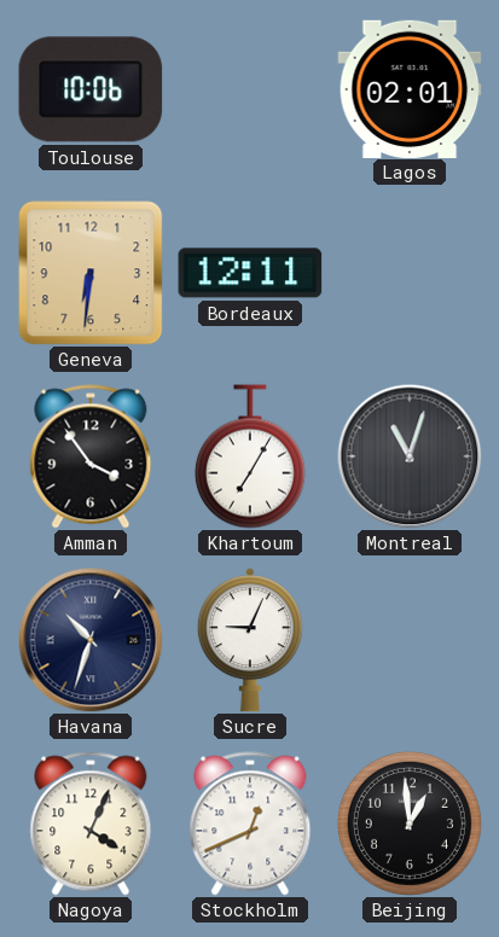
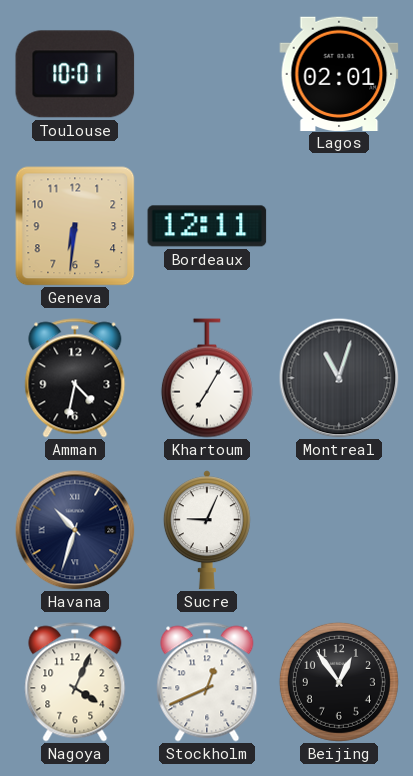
Toulouse: 10:06 -> 10:01 (75, 74)
Amman: 3:54 -> 4:32 (75, 378)
Beijing: 12:59 -> 12:54 (339, 682)
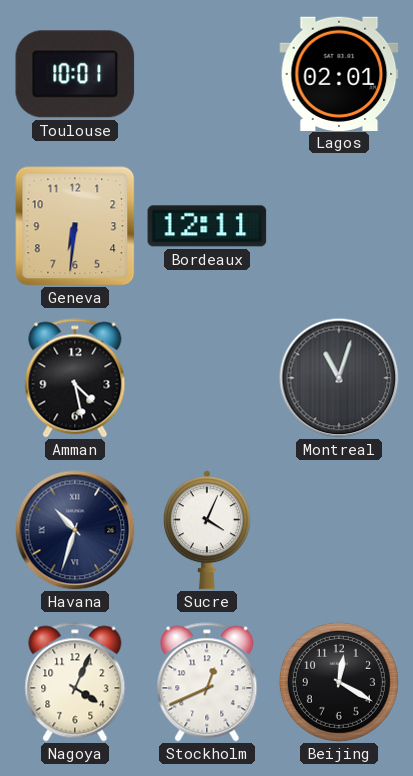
Amman: 4:32 -> 4:28 (75, 378)
Khartoum: 7:05 -> none (207, 378)
Sucre: 9:04 -> 4:04 (207, 530)
Beijing: 12:54 -> 12:20 (339, 682)
